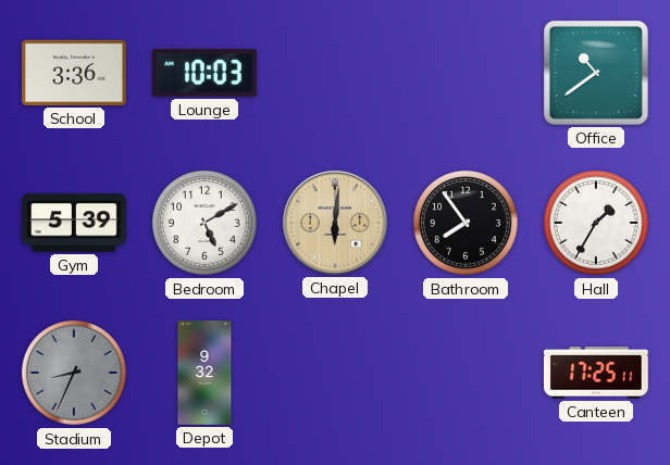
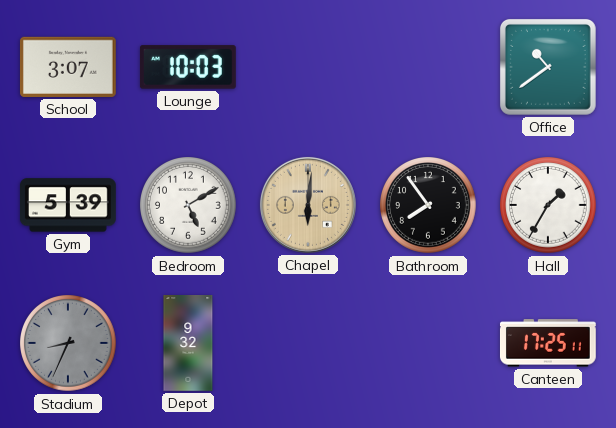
School: 3:36 -> 3:07 (68, 67)
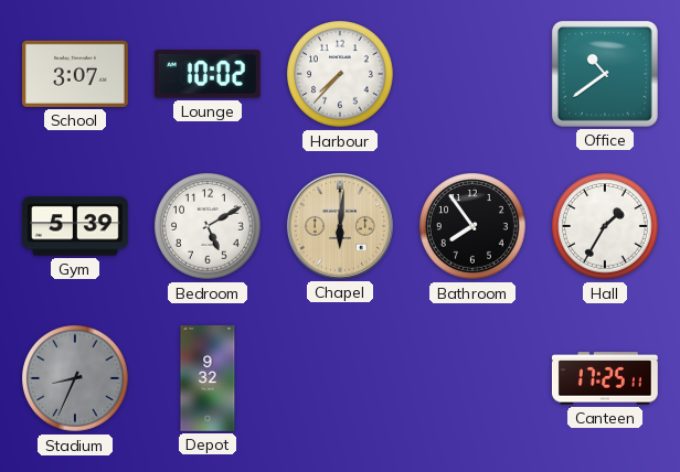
Lounge: 10:03 -> 10:02 (208, 74)
Harbour: none -> 7:37 (341, 75)
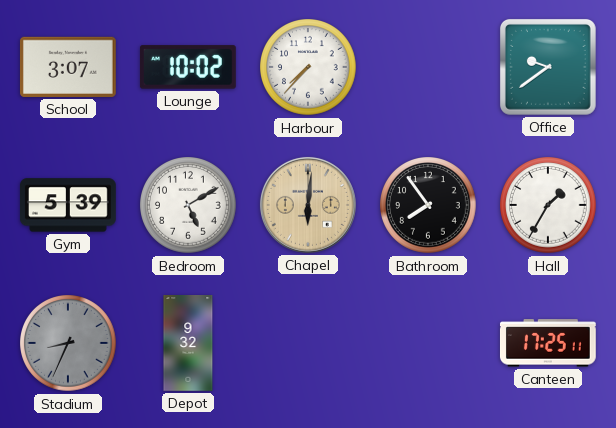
Office: 10:39 -> 9:39 (548, 67)
